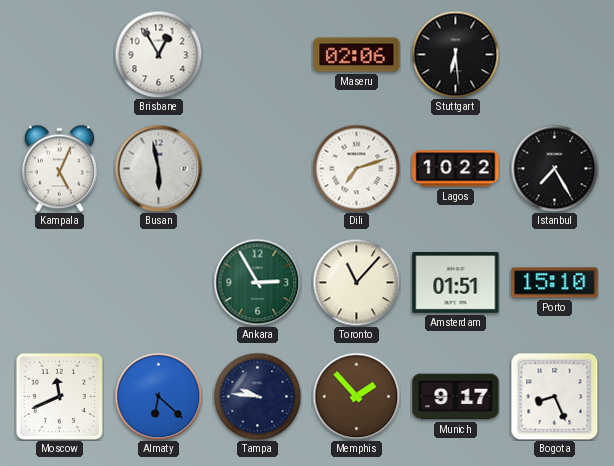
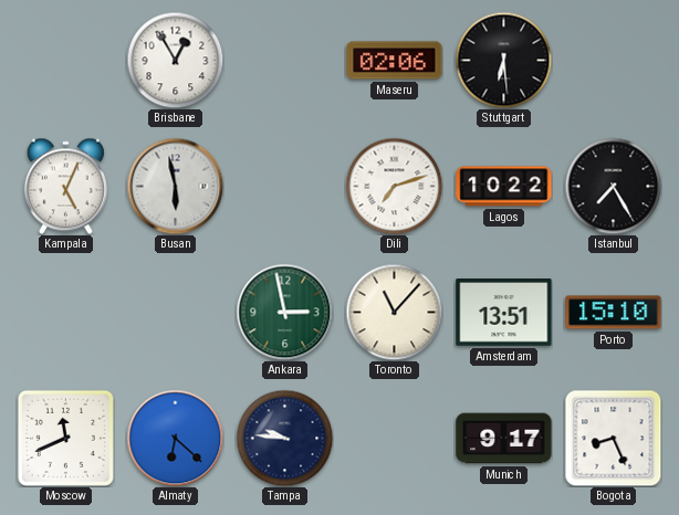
Ankara: 2:55 -> 2:58 (284, 312)
Amsterdam: 01:51 -> 13:51 (504, 313)
Memphis: 1:53 -> none (356, 396)
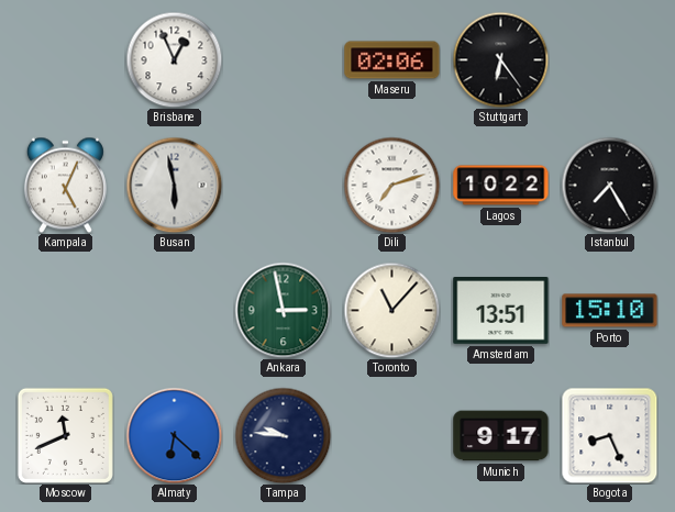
Brisbane: 12:55 -> 12:56 (174, 59)
Stuttgart: 6:29 -> 6:24 (500, 59)
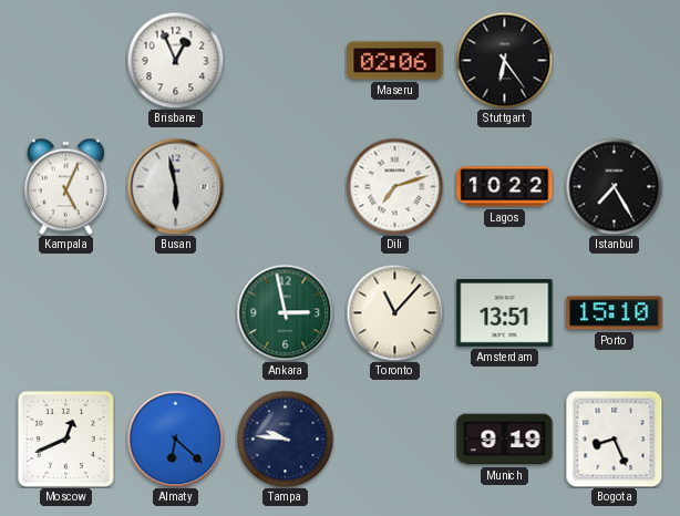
Moscow: 11:41 -> 12:41 (65, 438)
Munich: 9:17 -> 9:19 (505, 440)
